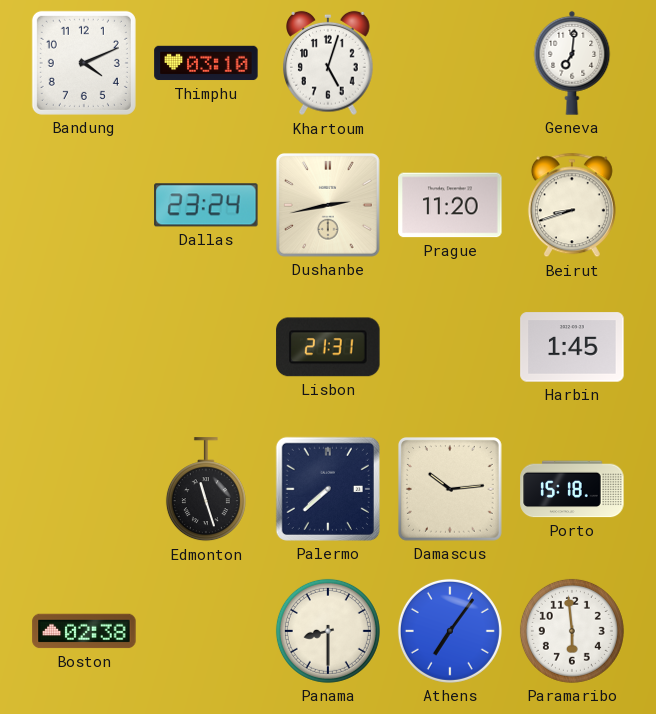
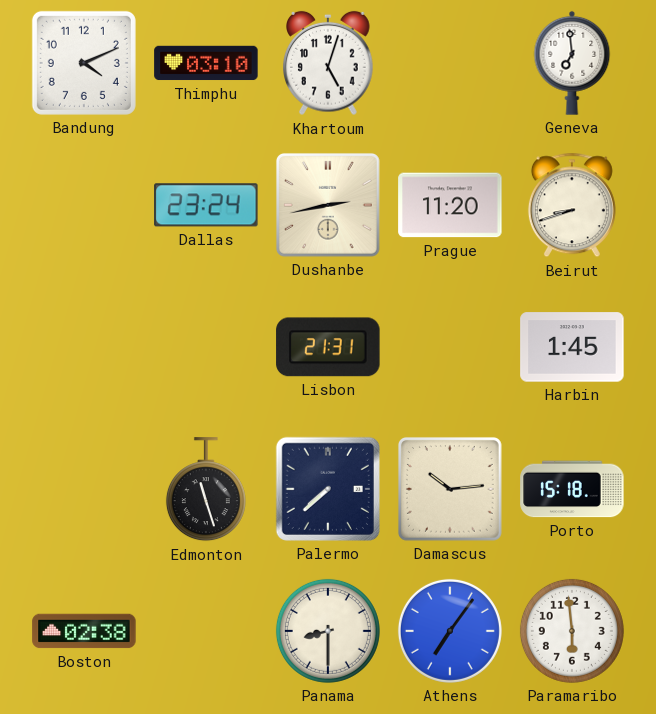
Geneva: 7:01 -> 6:59 (572, 63)
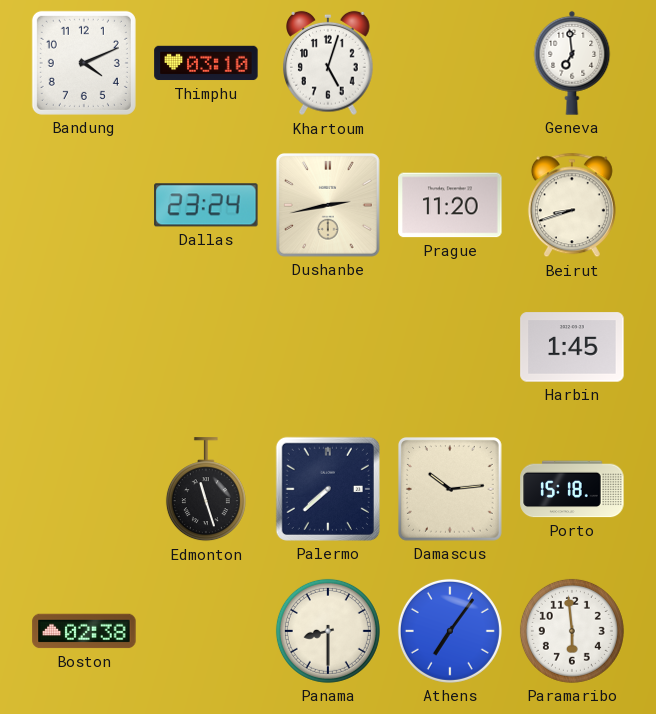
Lisbon: 21:31 -> none (328, 347)
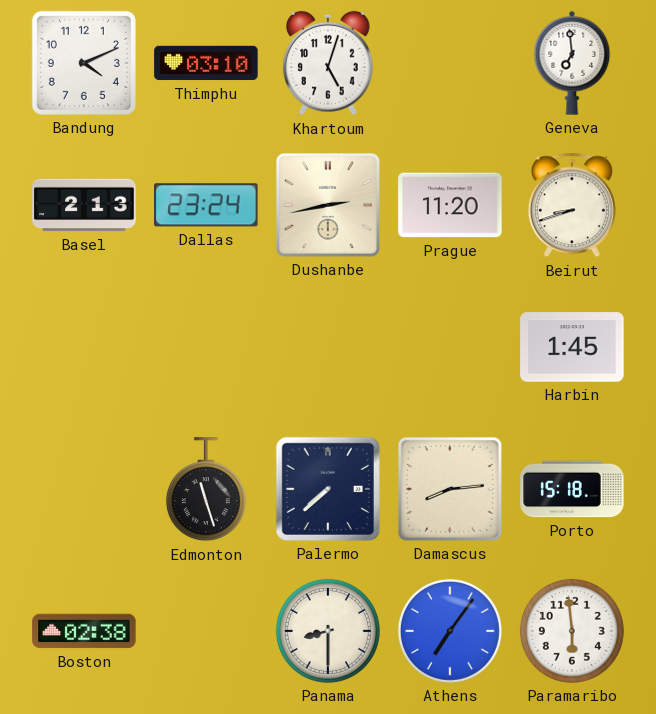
Basel: none -> 2:13 (84, 205)
Damascus: 10:14 -> 8:14 (450, 489)
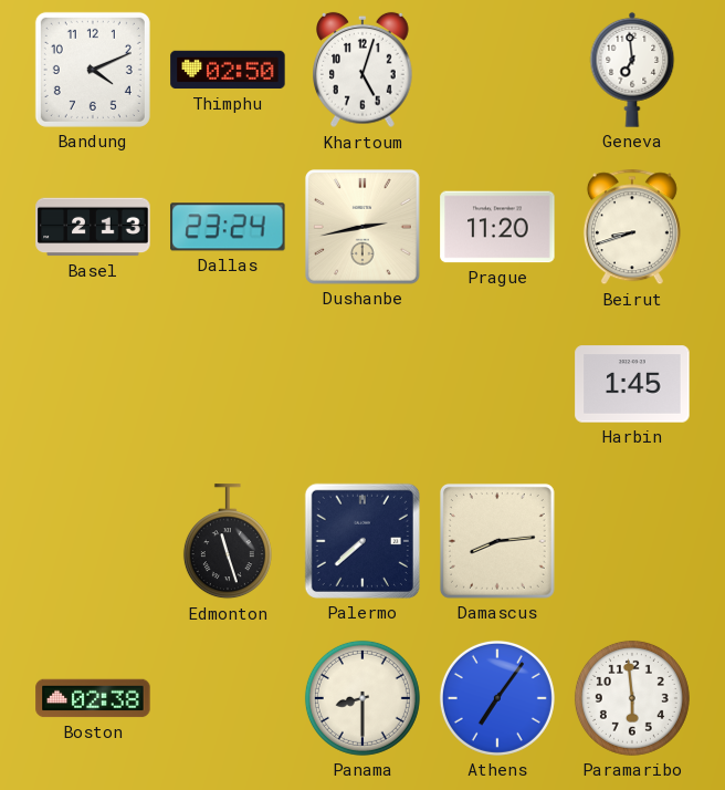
Thimphu: 03:10 -> 02:50 (228, 70)
Porto: 15:18 -> none (572, 489)
